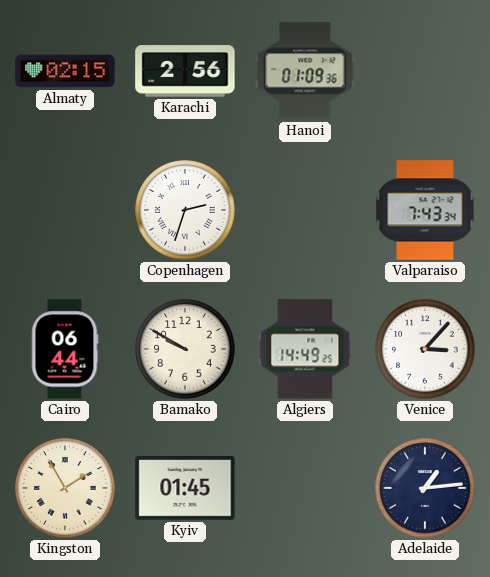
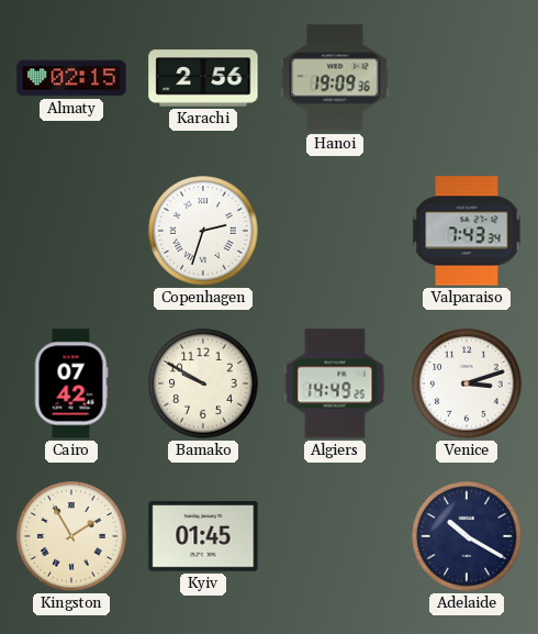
Hanoi: 01:09 -> 19:09 (335, 78)
Cairo: 06:44 -> 07:42 (71, 383)
Venice: 3:07 -> 3:12 (467, 383)
Adelaide: 1:14 -> 10:20 (467, 536)
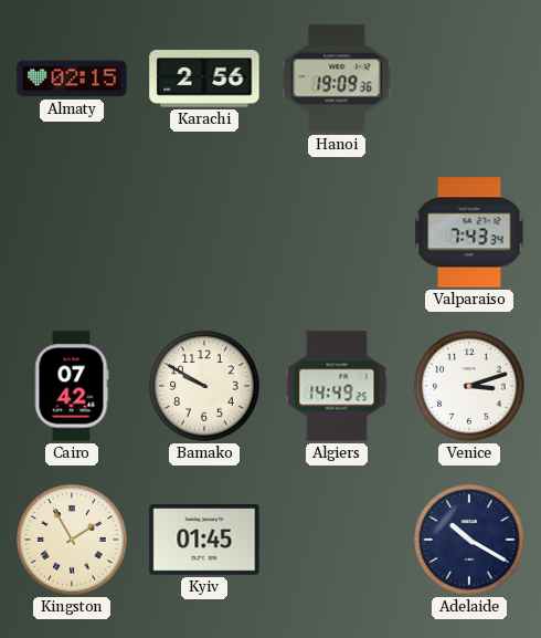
Copenhagen: 2:33 -> none (203, 231)
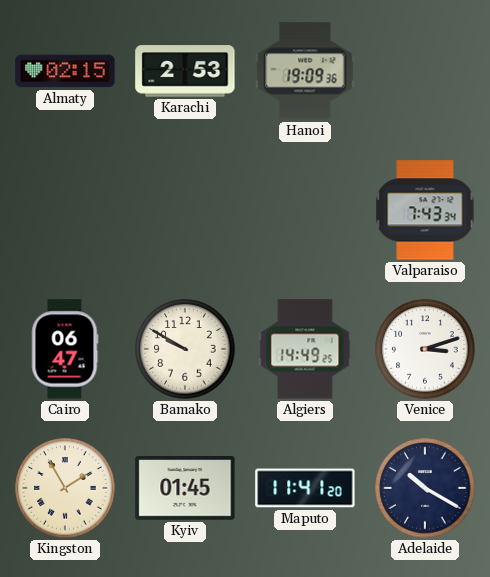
Karachi: 2:56 -> 2:53 (185, 71)
Cairo: 07:42 -> 06:47 (65, 349)
Maputo: none -> 11:41 (305, 488)
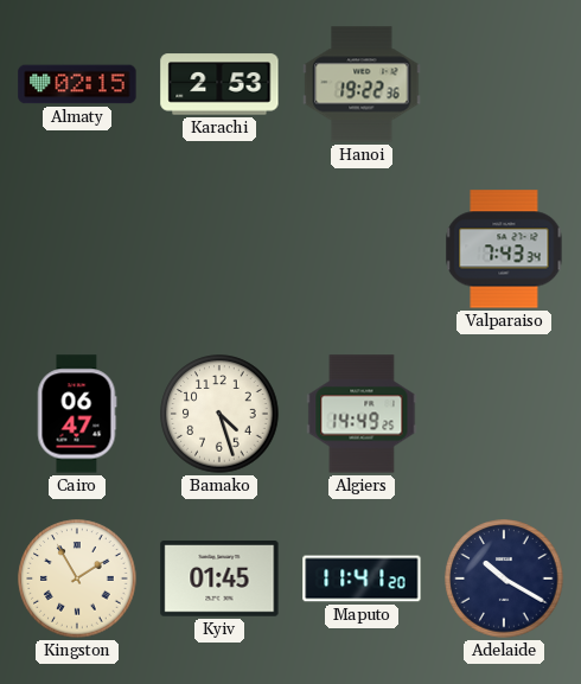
Hanoi: 19:09 -> 19:22 (362, 84)
Bamako: 9:50 -> 4:27 (219, 414)
Venice: 3:12 -> none (425, 349)
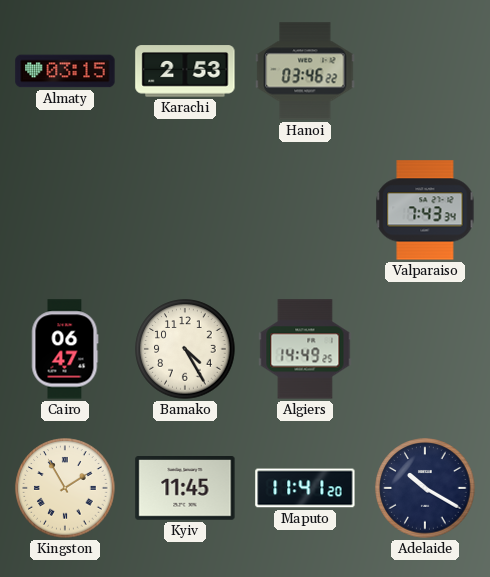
Almaty: 02:15 -> 03:15 (65, 71)
Hanoi: 19:22 -> 03:46 (305, 71)
Bamako: 4:27 -> 4:25 (185, 349)
Kyiv: 01:45 -> 11:45 (185, 488)
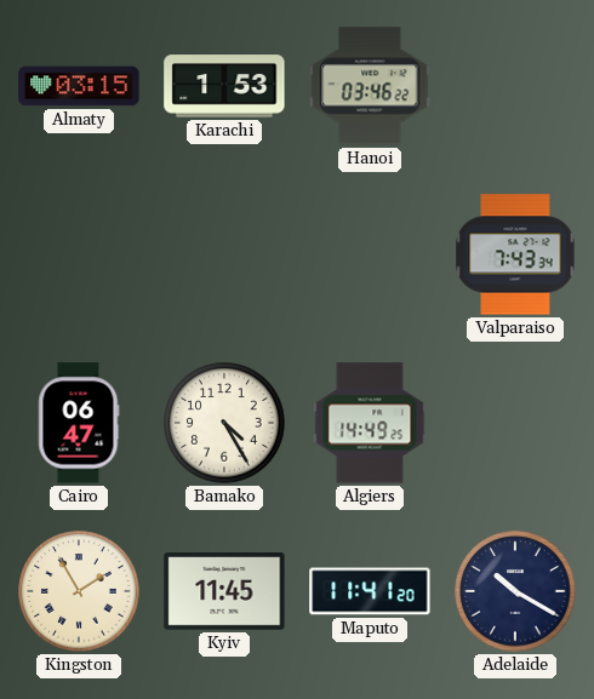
Karachi: 2:53 -> 1:53 (224, 86)
